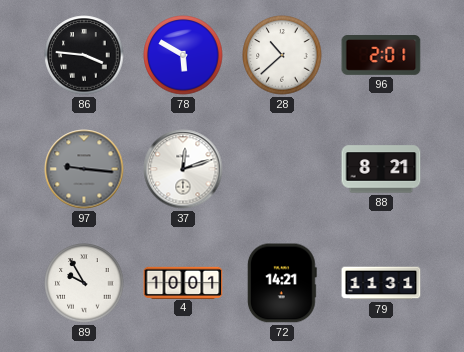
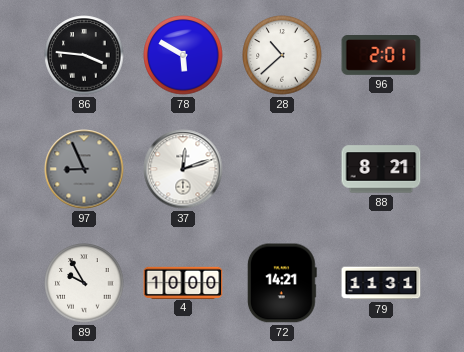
97: 9:16 -> 8:56 (84, 169)
4: 10:01 -> 10:00 (183, 282)
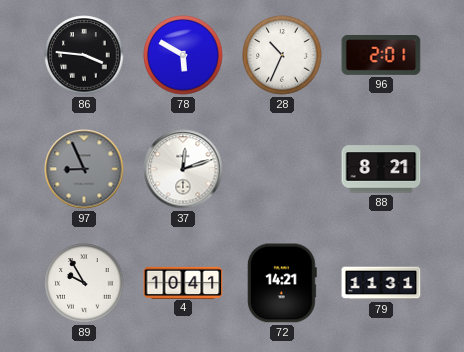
28: 10:38 -> 10:34 (282, 55)
4: 10:00 -> 10:41 (183, 282)
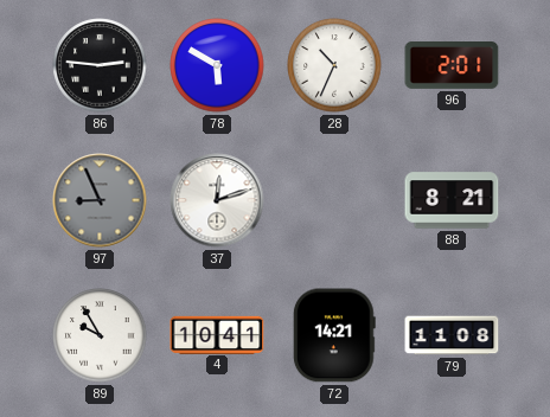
86: 3:46 -> 2:46 (100, 65)
79: 11:31 -> 11:08 (452, 335)
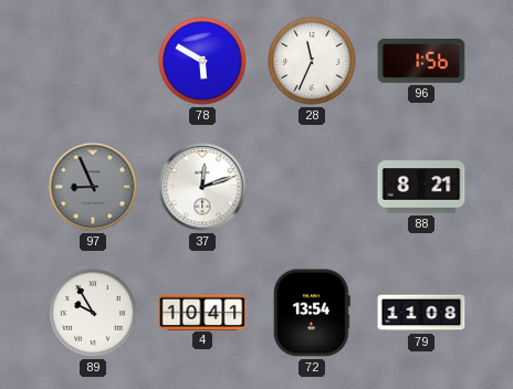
86: 2:46 -> none (100, 65)
28: 10:34 -> 11:34 (312, 61)
96: 2:01 -> 1:56 (421, 62)
72: 14:21 -> 13:54 (312, 313)
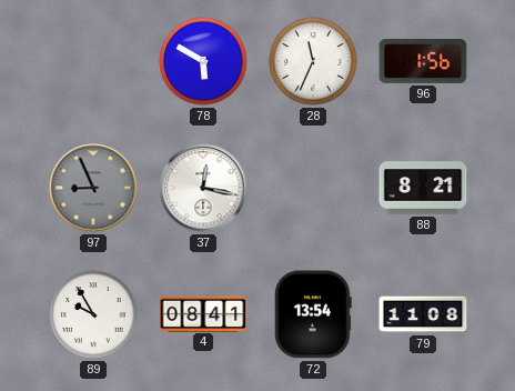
37: 12:12 -> 12:17 (203, 188)
4: 10:41 -> 08:41 (203, 313)
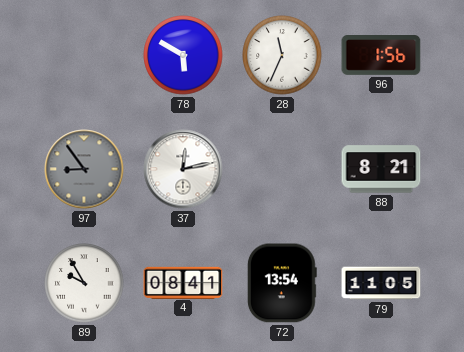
97: 8:56 -> 8:54 (84, 169)
37: 12:17 -> 12:13 (183, 169)
79: 11:08 -> 11:05 (381, 283)
